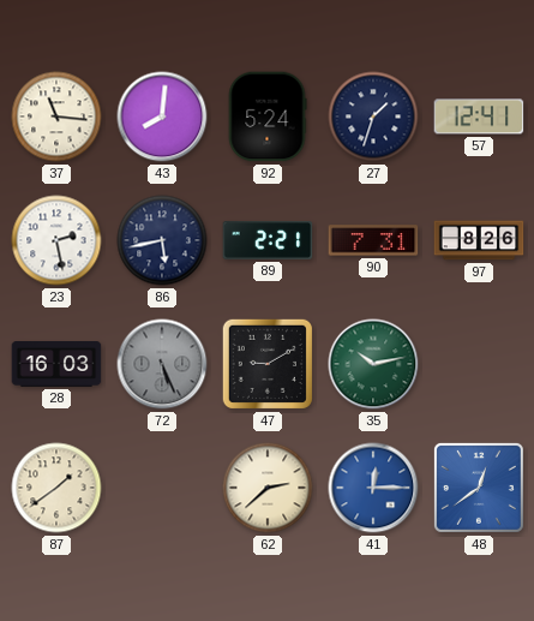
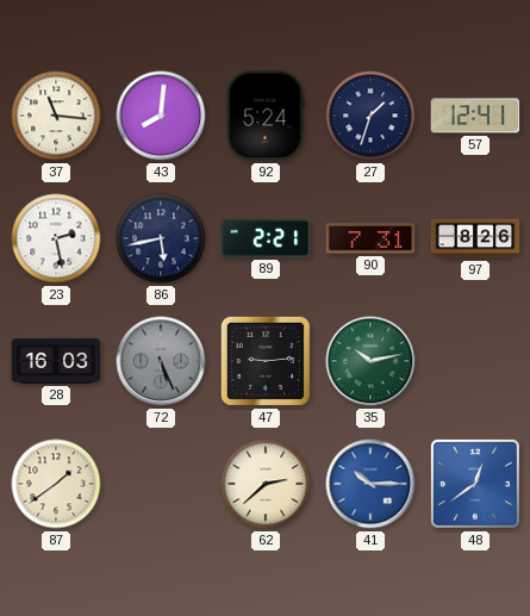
47: 9:10 -> 9:14 (266, 361)
41: 12:15 -> 10:15 (370, 484)
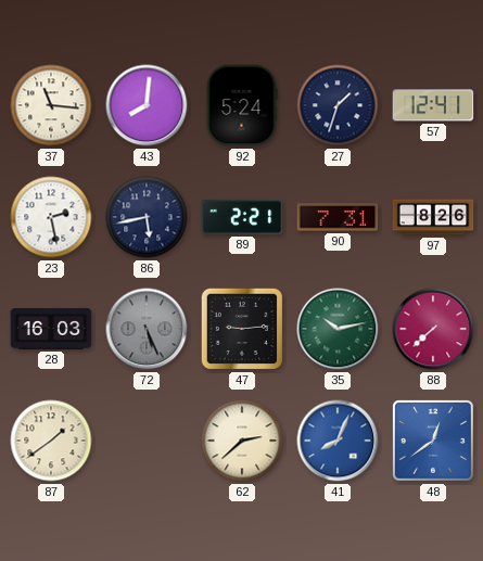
88: none -> 7:38 (433, 329)
41: 10:15 -> 8:04 (338, 441)
